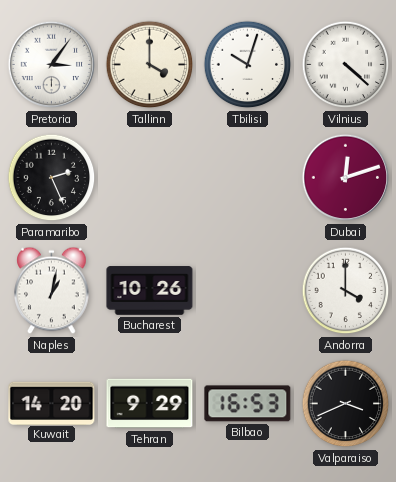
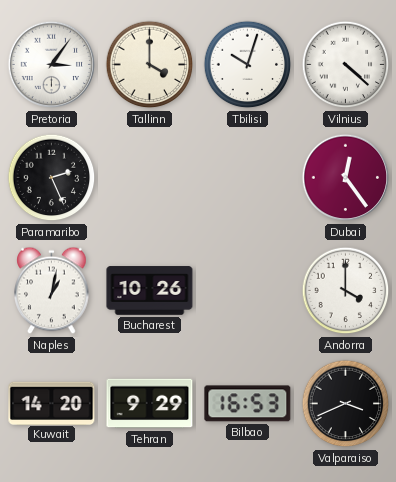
Dubai: 12:12 -> 12:24 (346, 178)
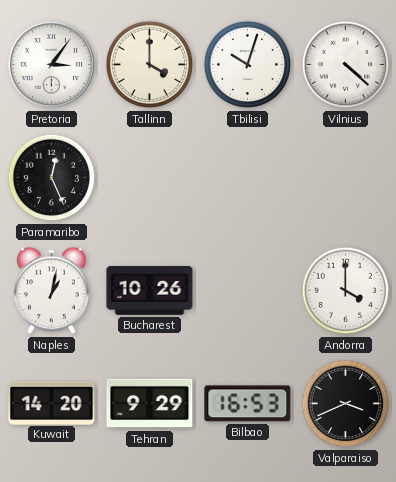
Paramaribo: 2:26 -> 12:26 (52, 178)
Dubai: 12:24 -> none (346, 178)
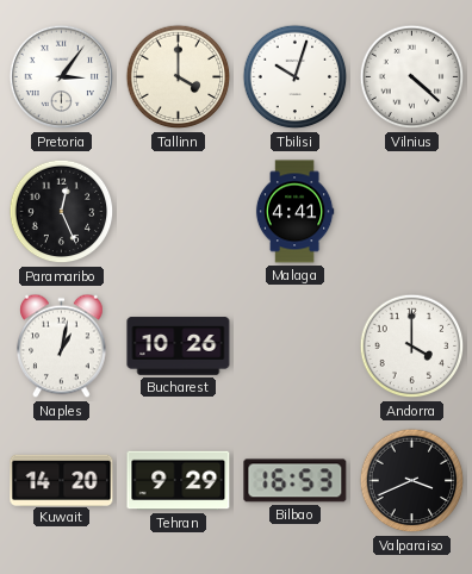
Malaga: none -> 4:41 (294, 212)
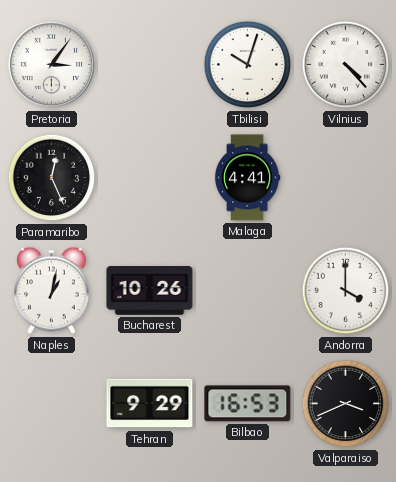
Tallinn: 4:00 -> none (179, 77)
Vilnius: 4:22 -> 4:23 (346, 65)
Kuwait: 14:20 -> none (62, 480)
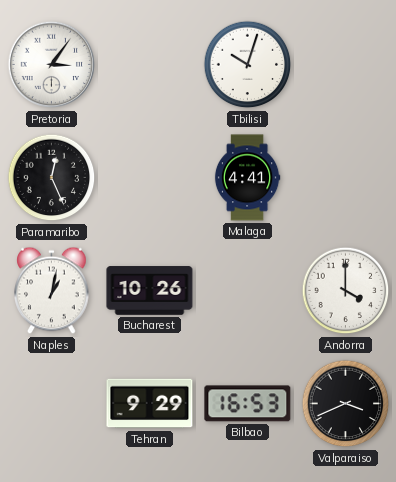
Vilnius: 4:23 -> none (346, 65)
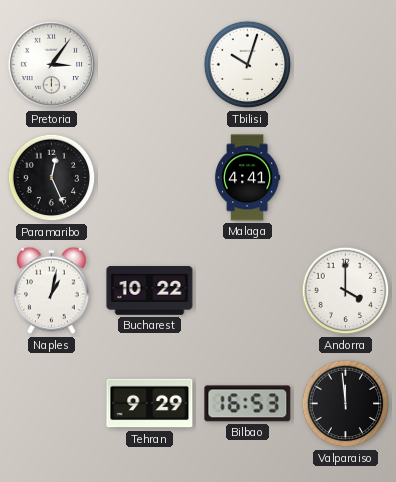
Bucharest: 10:26 -> 10:22 (150, 291)
Valparaiso: 3:41 -> 11:59 (346, 404)
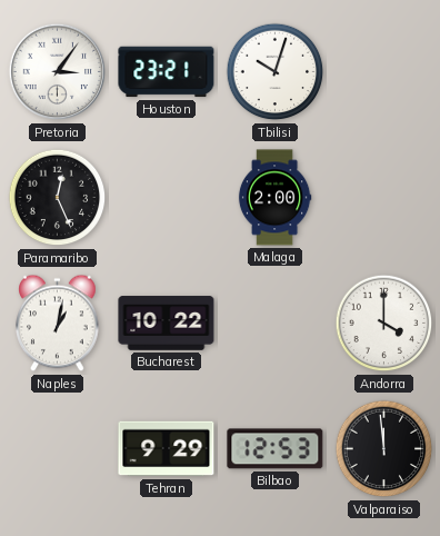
Houston: none -> 23:21 (167, 72)
Malaga: 4:41 -> 2:00 (274, 198)
Bilbao: 16:53 -> 12:53 (276, 449)
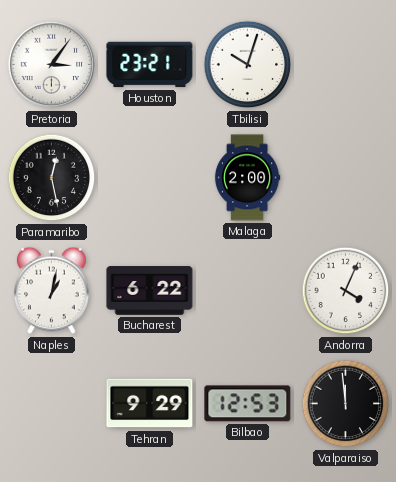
Paramaribo: 12:26 -> 12:28 (52, 178)
Bucharest: 10:22 -> 6:22 (150, 291)
Andorra: 4:00 -> 4:04 (346, 291)
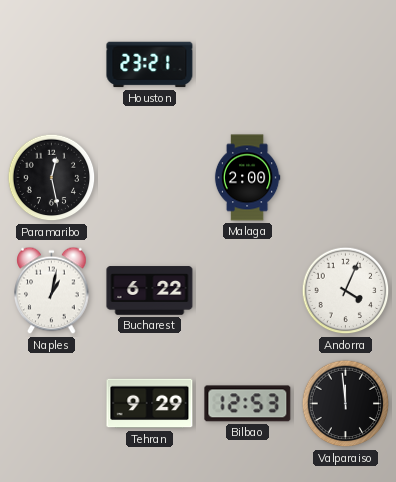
Pretoria: 3:06 -> none (52, 65)
Tbilisi: 10:03 -> none (248, 65)
